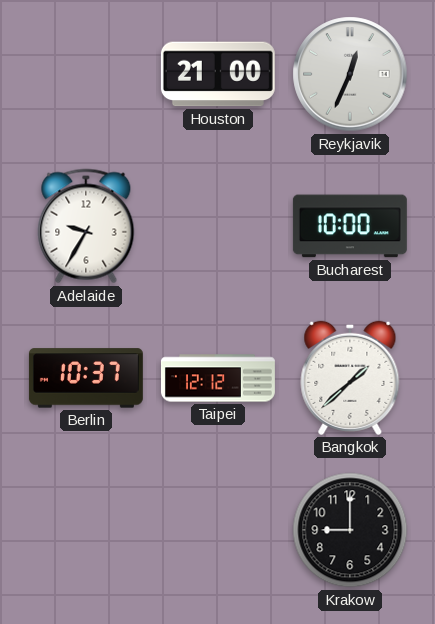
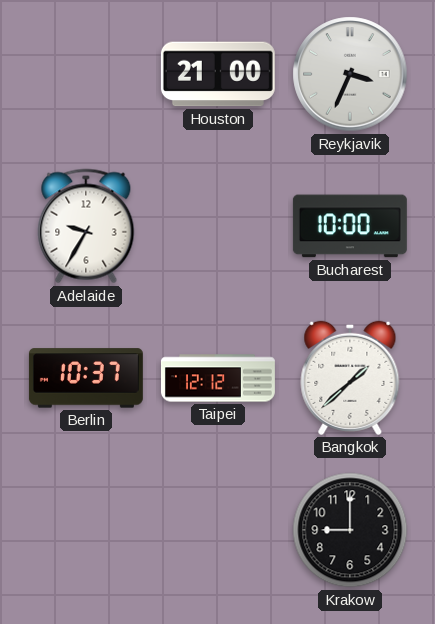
Reykjavik: 12:34 -> 3:34 (350, 74)
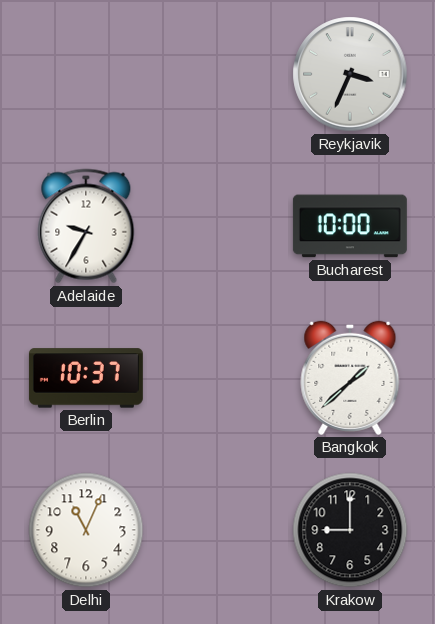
Houston: 21:00 -> none (218, 74)
Taipei: 12:12 -> none (218, 378)
Delhi: none -> 11:04 (86, 530)
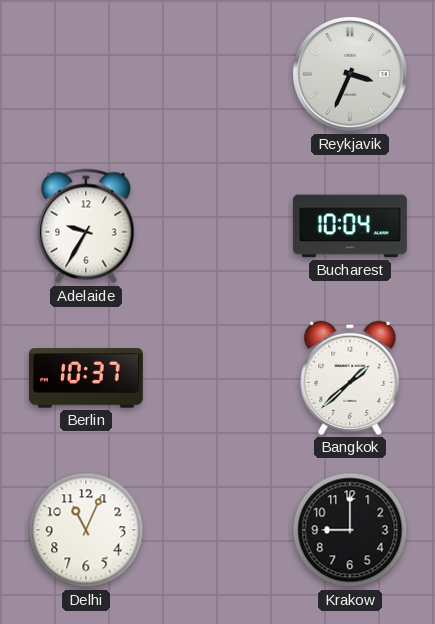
Bucharest: 10:00 -> 10:04 (350, 226)
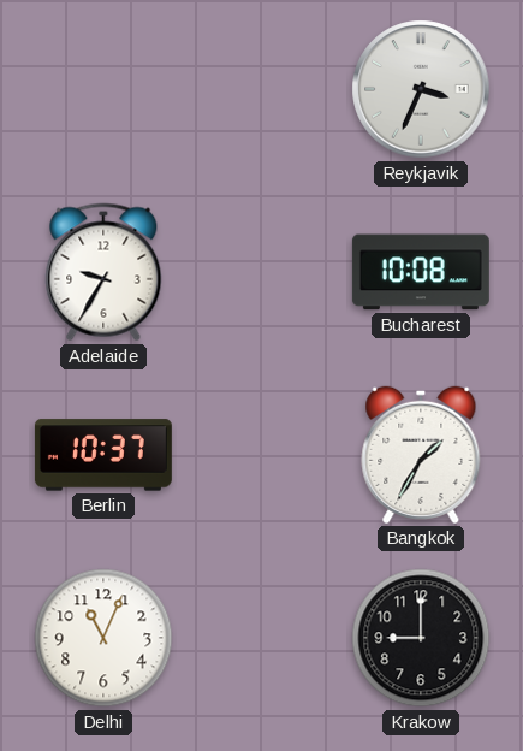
Bucharest: 10:04 -> 10:08 (421, 272)
Bangkok: 1:38 -> 1:35 (421, 455)
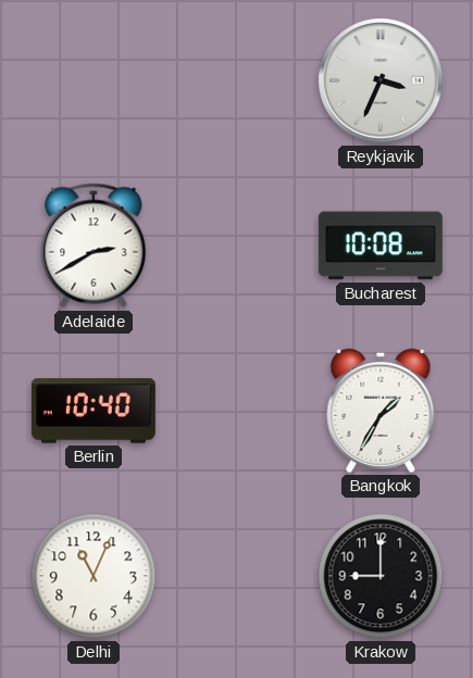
Adelaide: 9:35 -> 2:40 (94, 246)
Berlin: 10:37 -> 10:40 (94, 411)
